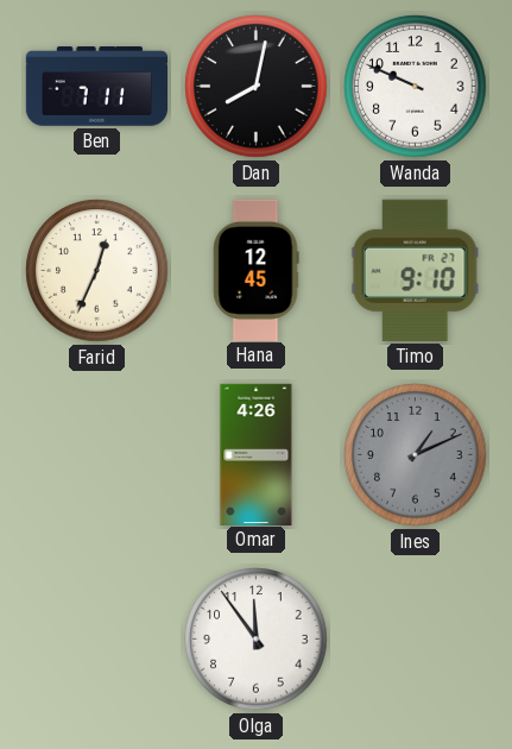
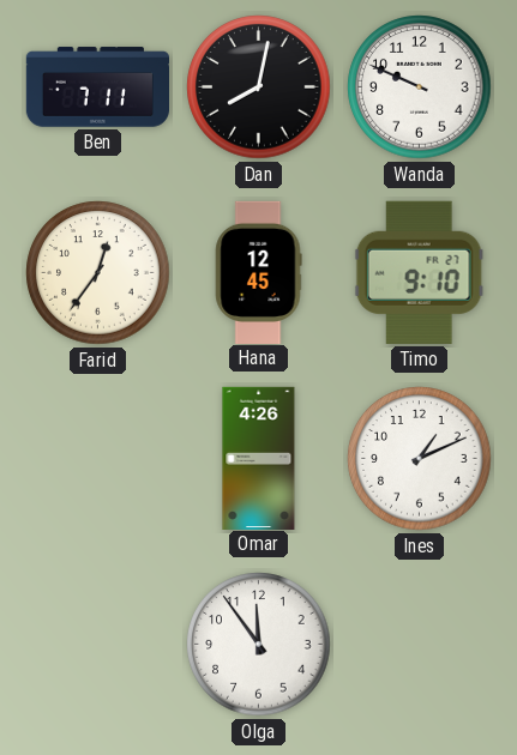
Farid: 12:34 -> 12:36 (98, 273)
Ines dial: grey -> white (420, 459)
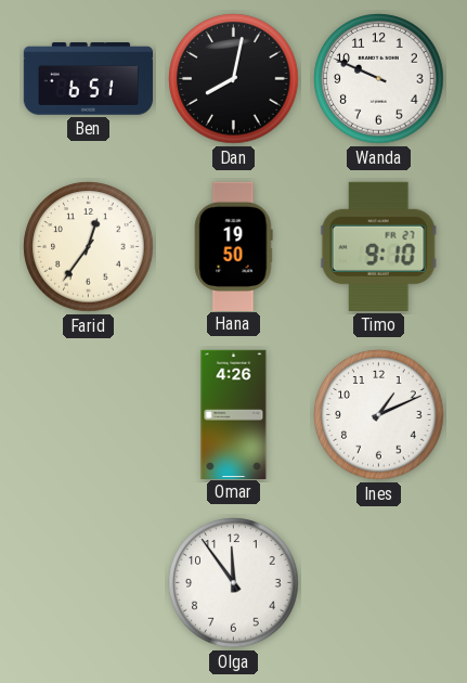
Ben: 7:11 -> 6:51 (88, 79)
Hana: 12:45 -> 19:50 (234, 246)
